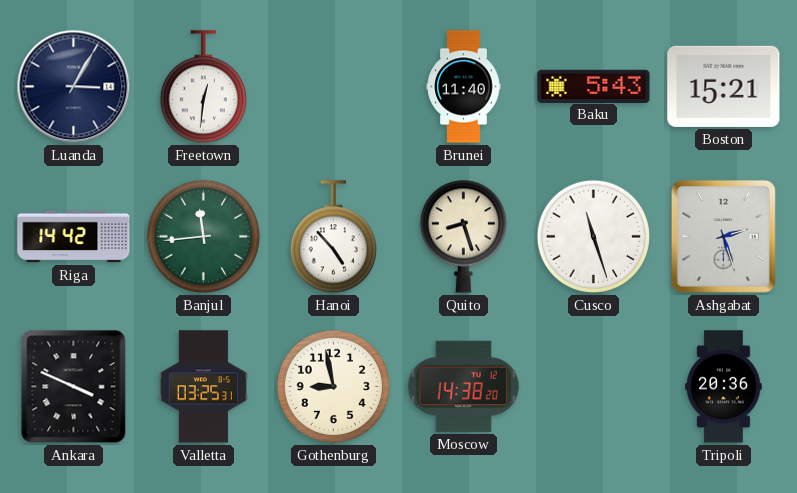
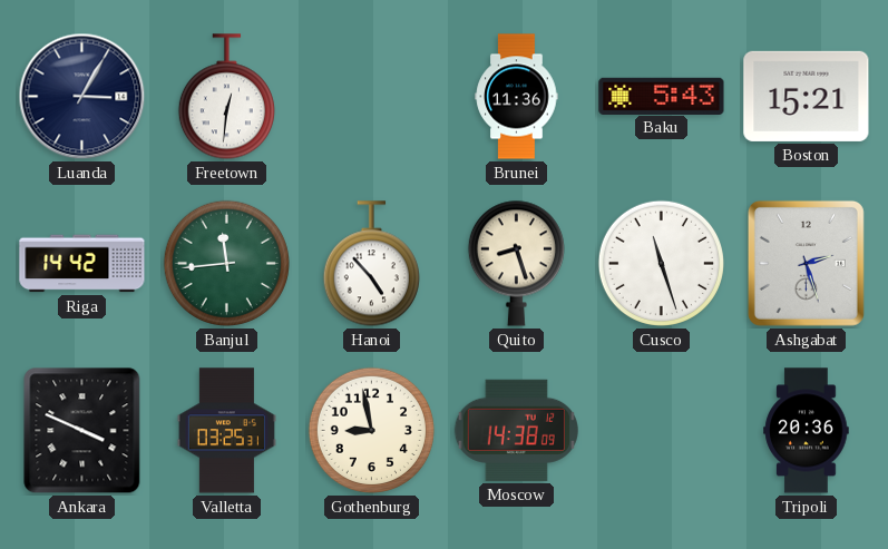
Brunei: 11:40 -> 11:36 (517, 97)
Moscow: 14:38:20 -> 14:38:09 (516, 430)
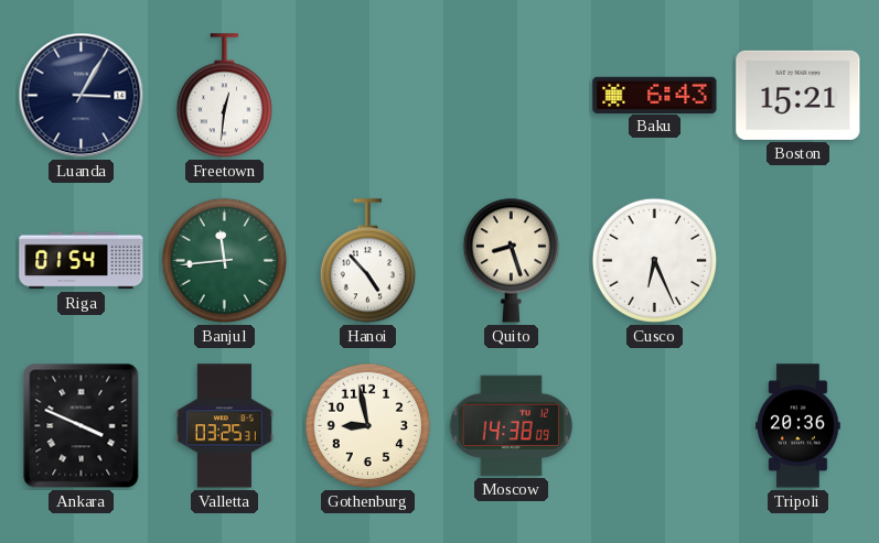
Brunei: 11:36 -> none (517, 97)
Baku: 5:43 -> 6:43 (655, 95)
Riga: 14:42 -> 01:54 (82, 261)
Cusco: 11:27 -> 6:26 (654, 260)
Ashgabat: 2:27 -> none (806, 263)
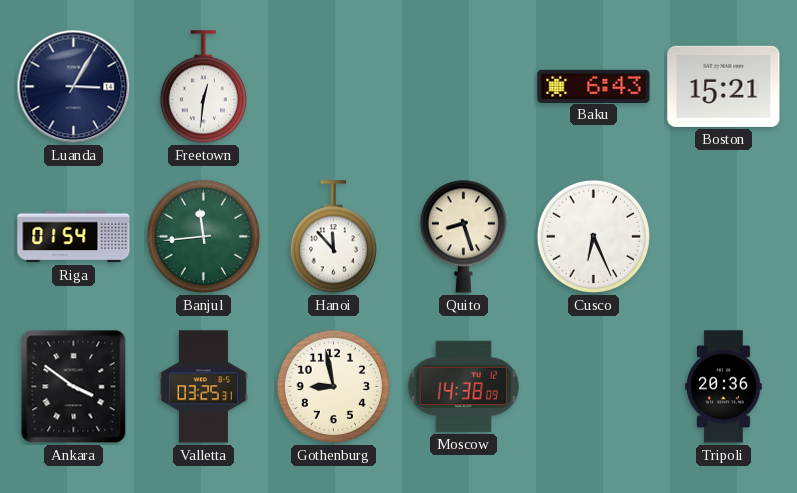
Hanoi: 4:53 -> 11:53 (333, 237)
Ankara: 3:49 -> 3:51 (74, 387)
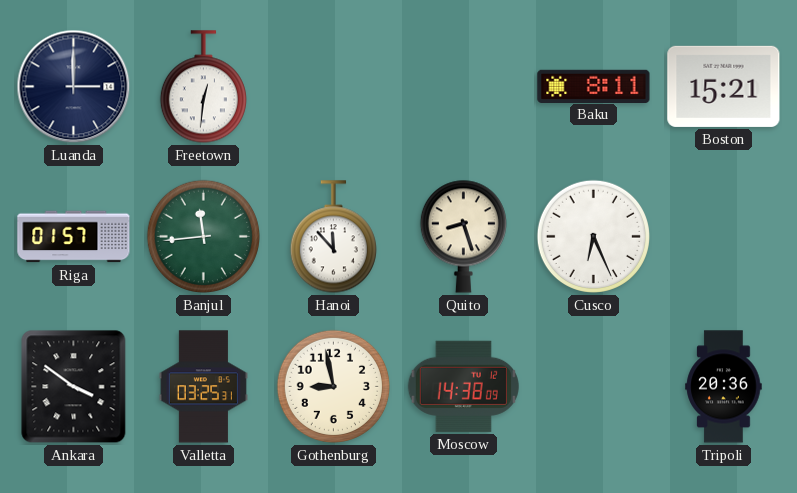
Luanda: 3:05 -> 3:00 (74, 87)
Baku: 6:43 -> 8:11 (594, 86)
Riga: 01:54 -> 01:57 (74, 237)
